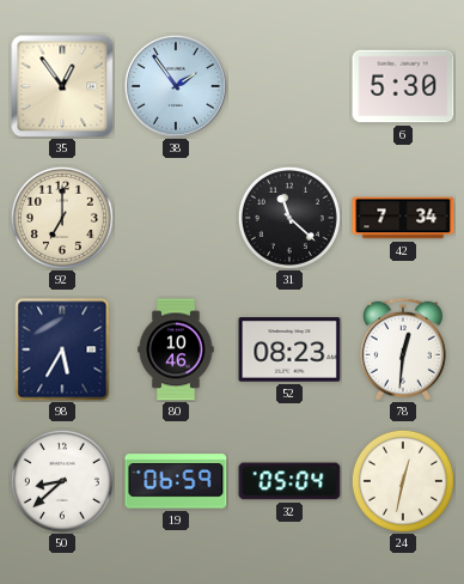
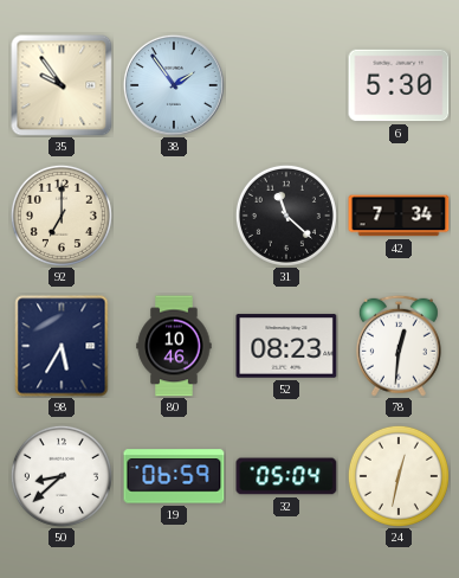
35: 12:54 -> 9:54 (62, 85)
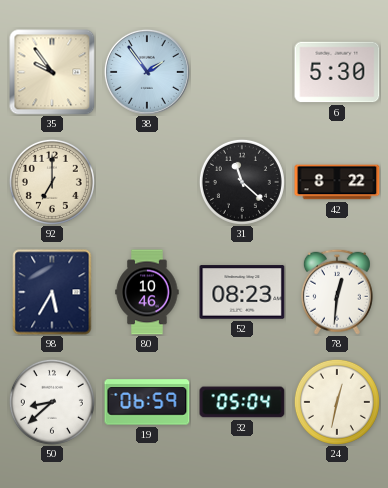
42: 7:34 -> 8:22 (337, 182)
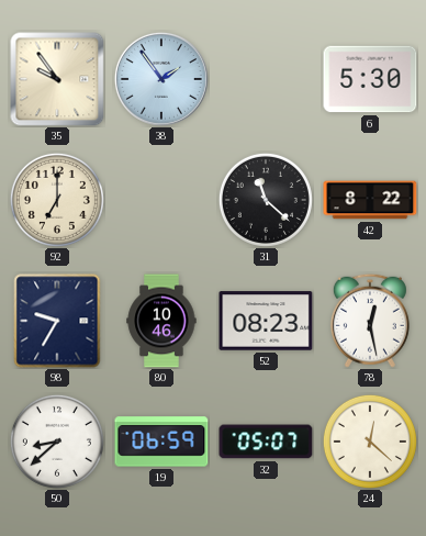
98: 5:35 -> 9:35 (57, 321)
78: 12:31 -> 12:28 (370, 321)
32: 05:04 -> 05:07 (266, 442)
24: 12:32 -> 12:22 (370, 442)
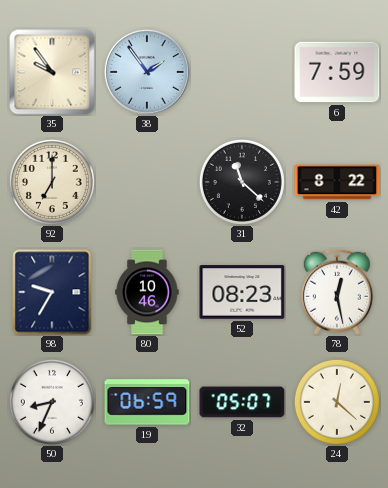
6: 5:30 -> 7:59 (337, 72)
50: 8:38 -> 8:34 (52, 402)
